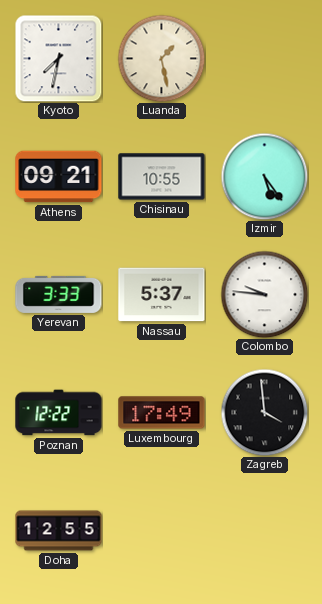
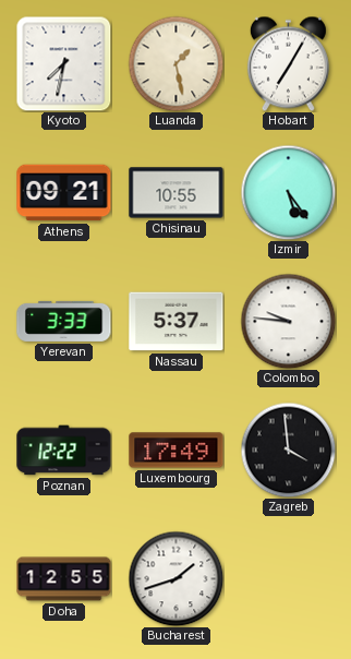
Hobart: none -> 7:05 (288, 63)
Bucharest: none -> 1:42 (175, 578)
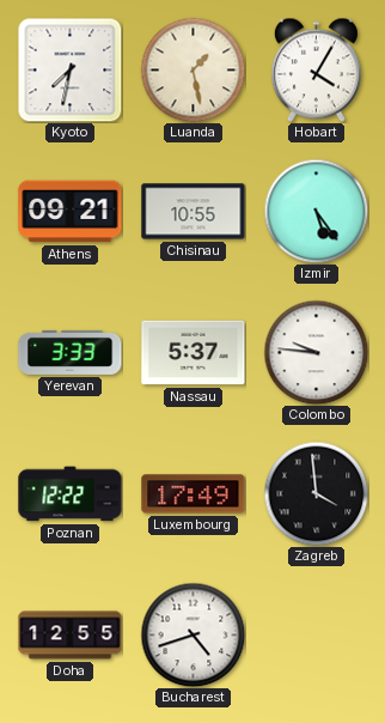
Hobart: 7:05 -> 4:05 (316, 69)
Bucharest: 1:42 -> 4:42 (192, 634)
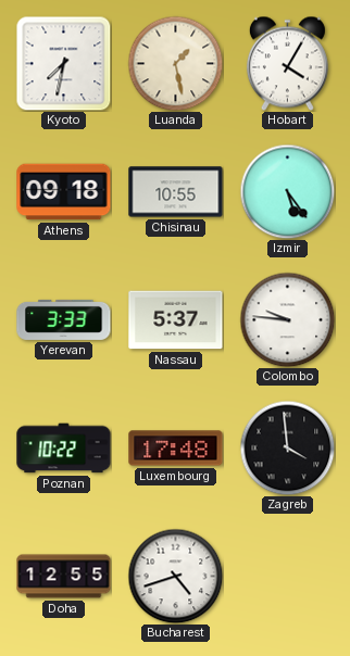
Athens: 09:21 -> 09:18 (64, 192)
Poznan: 12:22 -> 10:22 (64, 449)
Luxembourg: 17:49 -> 17:48 (176, 449)
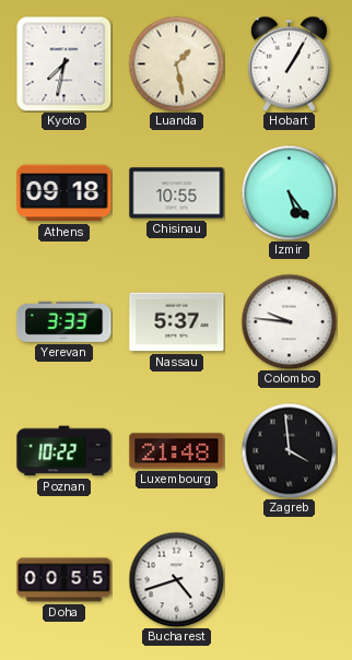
Hobart: 4:05 -> 1:05 (289, 63)
Luxembourg: 17:48 -> 21:48 (177, 451)
Doha: 12:55 -> 00:55 (64, 580)
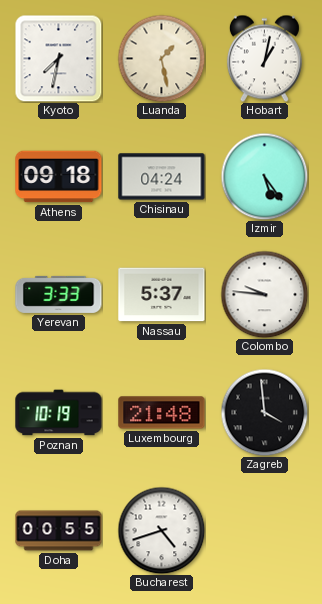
Hobart: 1:05 -> 1:02 (264, 58)
Chisinau: 10:55 -> 04:24 (162, 177)
Poznan: 10:22 -> 10:19 (59, 413)
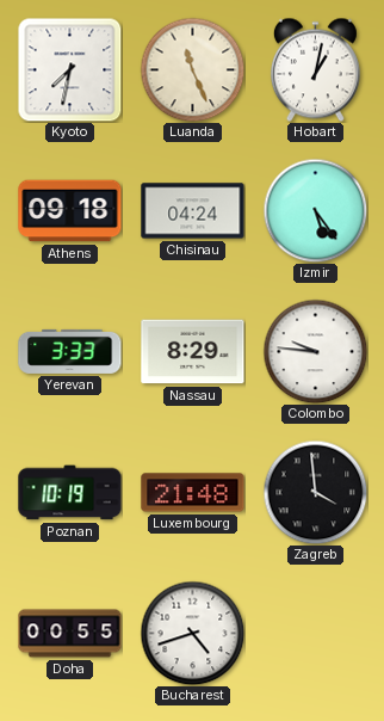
Luanda: 1:28 -> 11:26 (192, 69)
Nassau: 5:37 -> 8:29 (193, 352)
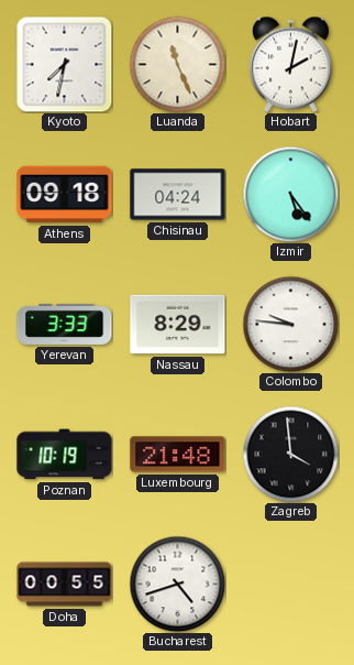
Hobart: 1:02 -> 2:02 (290, 64)
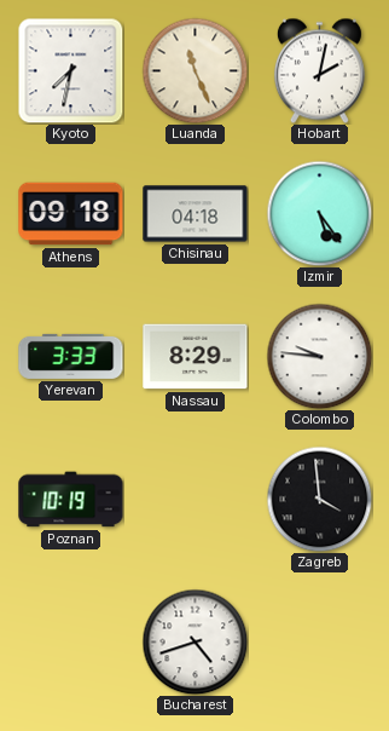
Chisinau: 04:24 -> 04:18 (196, 214)
Luxembourg: 21:48 -> none (178, 455)
Doha: 00:55 -> none (65, 585)
